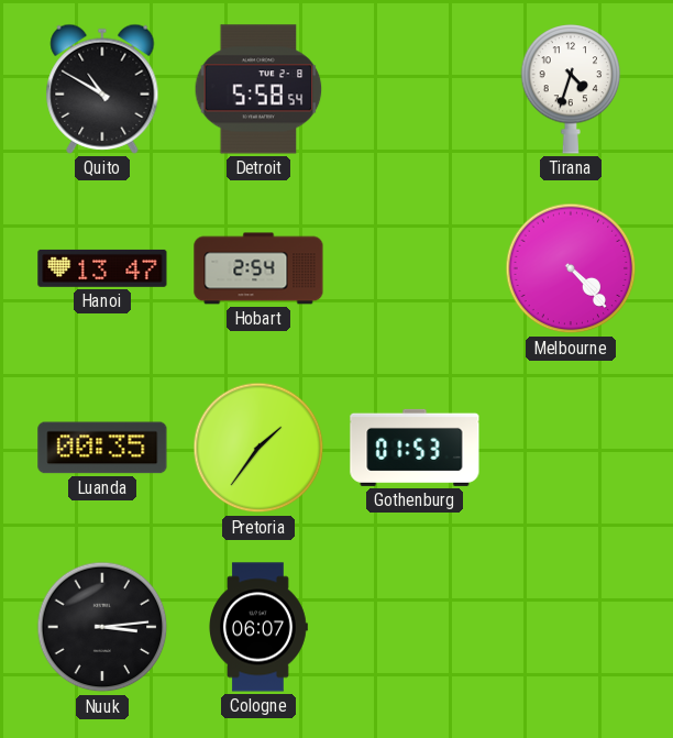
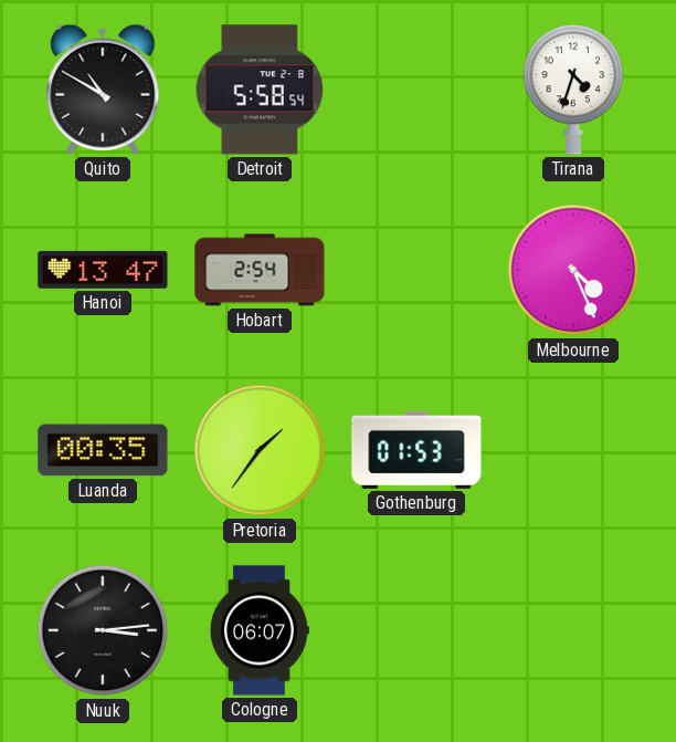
Melbourne: 4:23 -> 4:26 (573, 270)
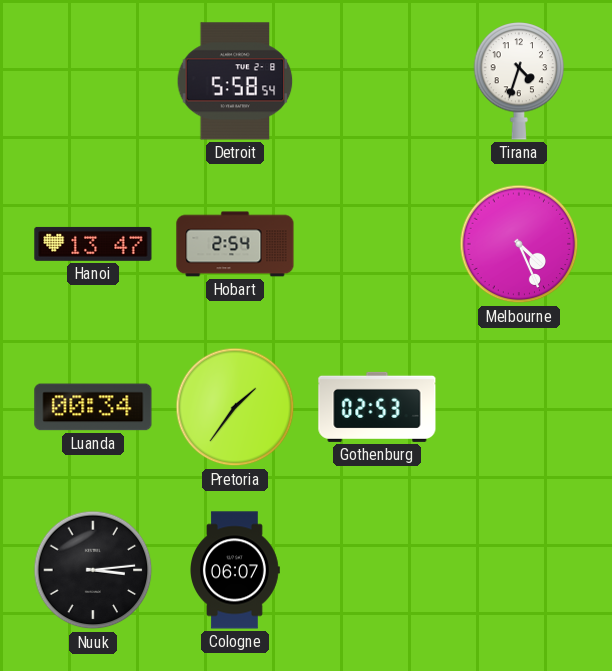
Quito: 10:50 -> none (103, 90)
Luanda: 00:35 -> 00:34 (93, 407)
Gothenburg: 01:53 -> 02:53 (377, 407)
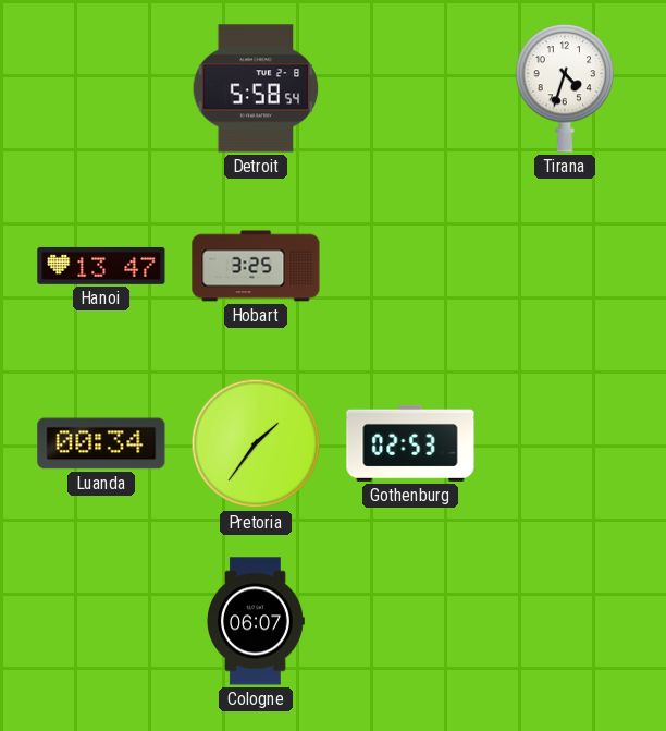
Hobart: 2:54 -> 3:25 (256, 266)
Melbourne: 4:26 -> none (519, 244)
Nuuk: 3:14 -> none (93, 570)
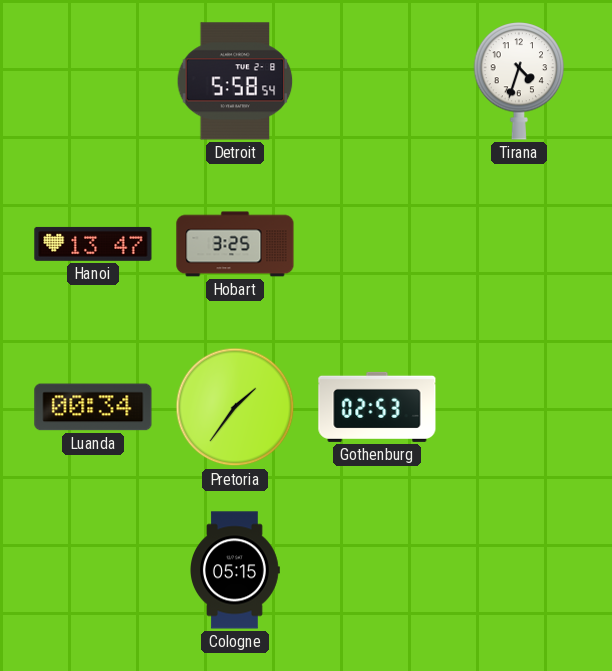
Cologne: 06:07 -> 05:15 (235, 570)
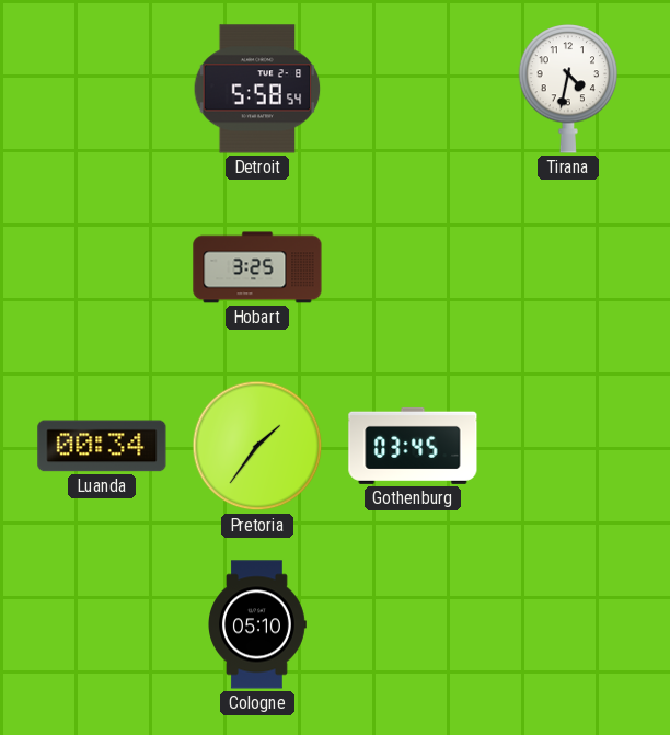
Tirana: 4:33 -> 4:32 (568, 90)
Hanoi: 13:47 -> none (93, 244)
Gothenburg: 02:53 -> 03:45 (413, 446)
Cologne: 05:15 -> 05:10 (257, 624)
